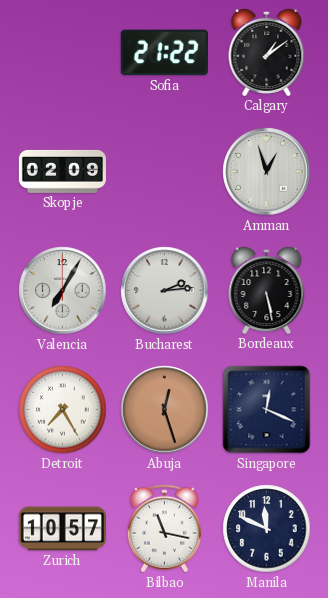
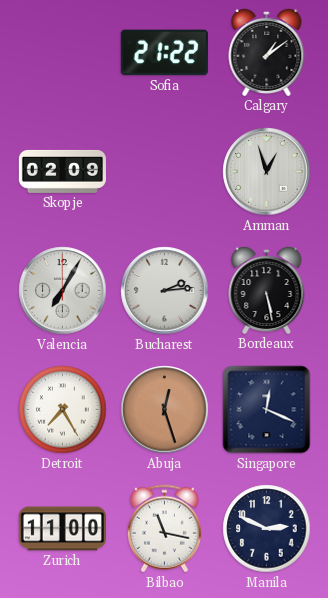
Zurich: 10:57 -> 11:00 (62, 529)
Manila: 11:49 -> 2:49 (267, 529)
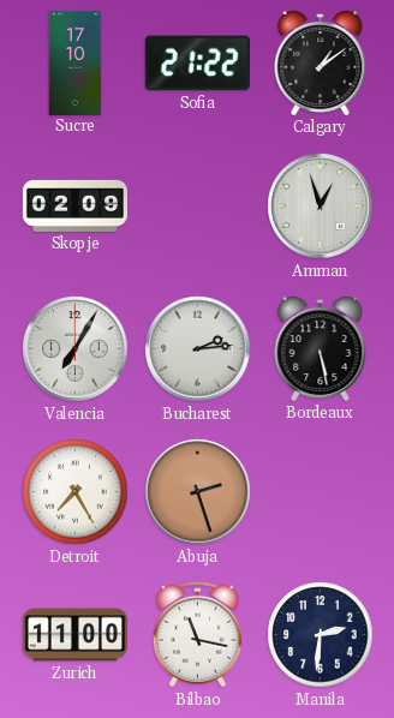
Sucre: none -> 17:10 (76, 62)
Abuja: 12:27 -> 2:27 (198, 492)
Singapore: 12:19 -> none (267, 410)
Manila: 2:49 -> 2:31 (321, 635)
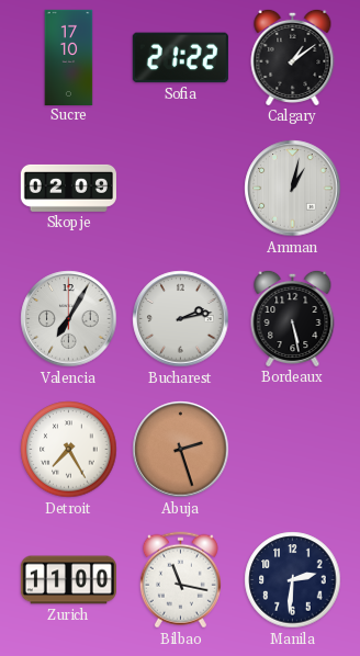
Amman: 12:57 -> 1:02 (293, 189)
Bucharest: 2:14 -> 2:13 (181, 319)
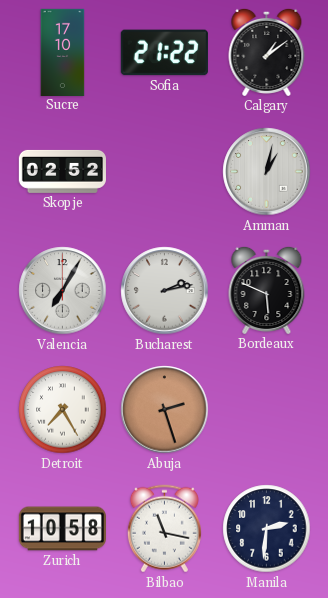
Skopje: 02:09 -> 02:52 (62, 171)
Bordeaux: 5:28 -> 5:49 (267, 290)
Zurich: 11:00 -> 10:58 (62, 529)
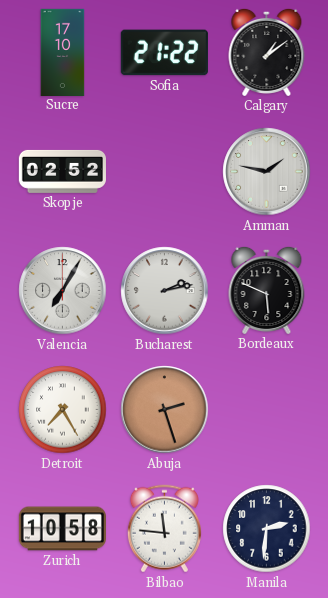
Amman: 1:02 -> 1:47 (267, 172)
Bilbao: 11:17 -> 11:46 (164, 529)
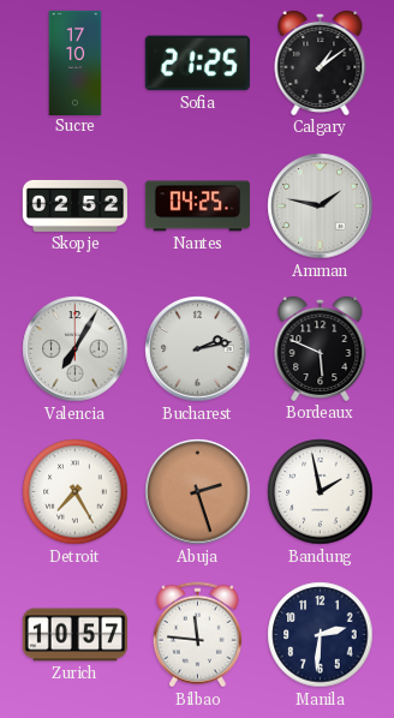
Sofia: 21:22 -> 21:25 (197, 64)
Nantes: none -> 04:25 (197, 207)
Bandung: none -> 1:58 (321, 492)
Zurich: 10:58 -> 10:57 (74, 635)
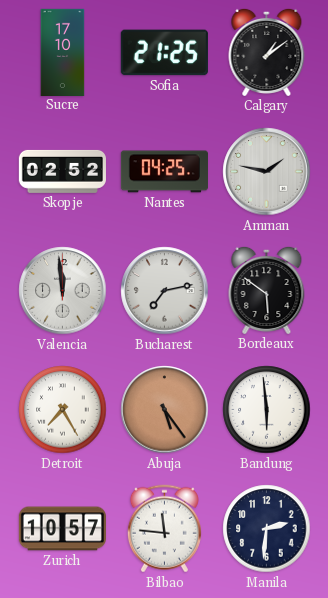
Valencia: 7:05 -> 11:59 (63, 291)
Bucharest: 2:13 -> 7:13 (165, 291)
Bordeaux: 5:49 -> 5:51 (267, 290)
Abuja: 2:27 -> 5:24 (165, 410)
Bandung: 1:58 -> 5:59 (267, 410)
